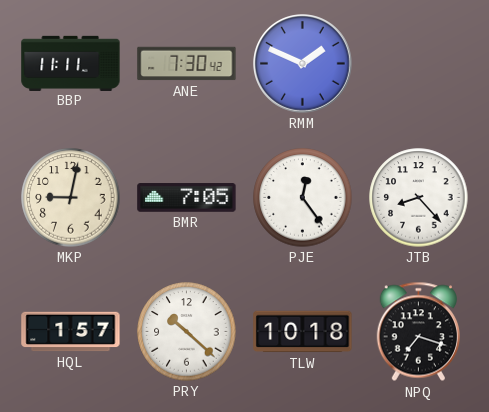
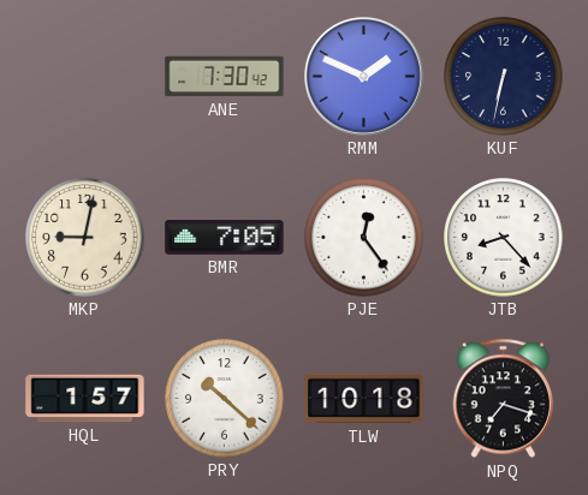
BBP: 11:11 -> none (71, 63)
KUF: none -> 6:32 (504, 77)
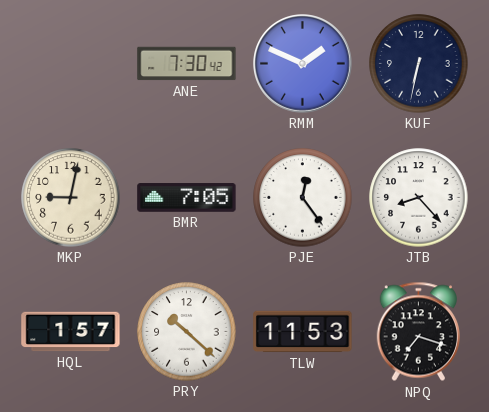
TLW: 10:18 -> 11:53 (303, 332)
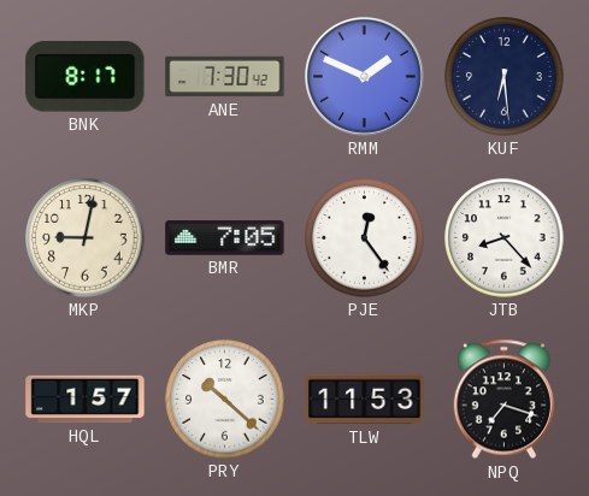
BNK: none -> 8:17 (86, 77)
KUF: 6:32 -> 6:29 (505, 77)
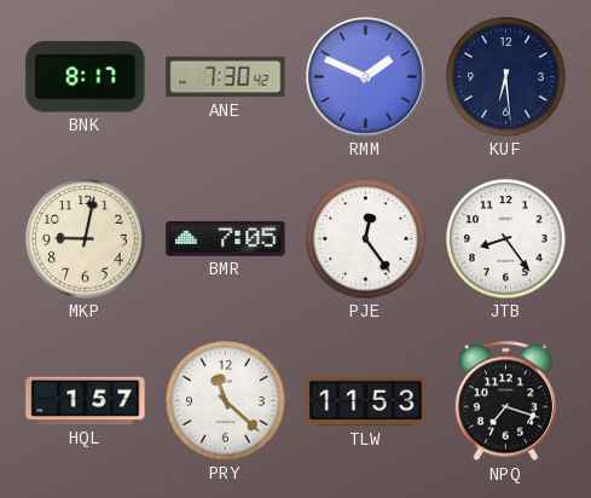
JTB: 8:23 -> 8:24 (506, 239)
PRY: 10:22 -> 11:22 (226, 401)
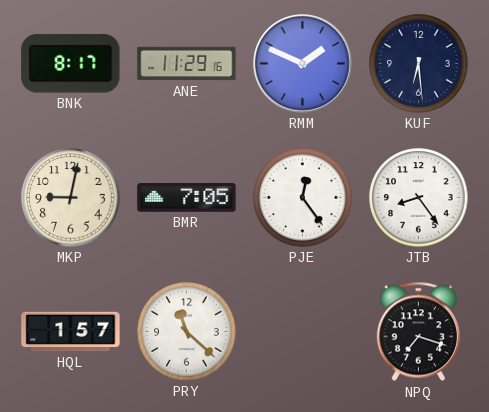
ANE: 7:30 -> 11:29 (187, 64)
TLW: 11:53 -> none (366, 401)
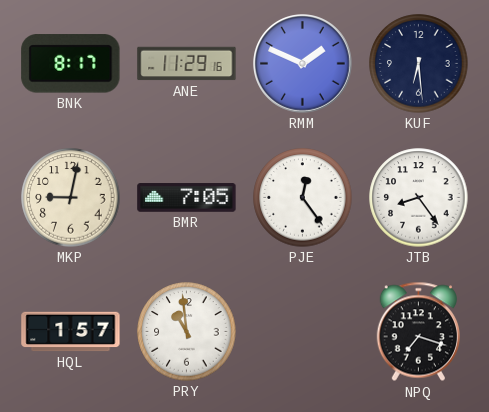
PRY: 11:22 -> 10:59 (187, 332)
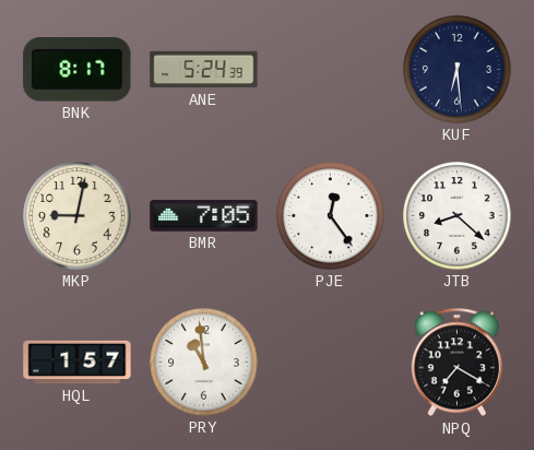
ANE: 11:29 -> 5:24 (204, 70)
RMM: 1:49 -> none (303, 64)
JTB: 8:24 -> 8:22 (458, 216)
NPQ: 7:18 -> 7:20 (456, 363)
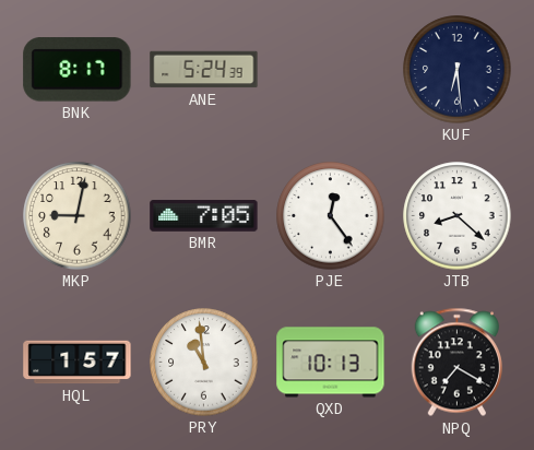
QXD: none -> 10:13 (331, 363)
